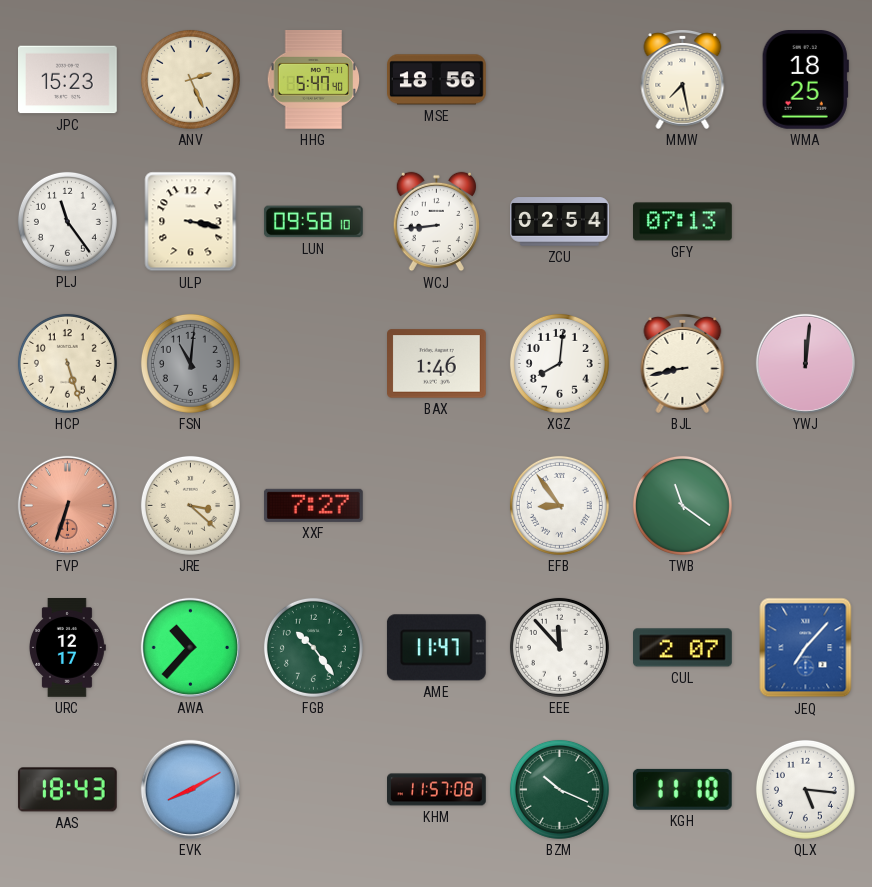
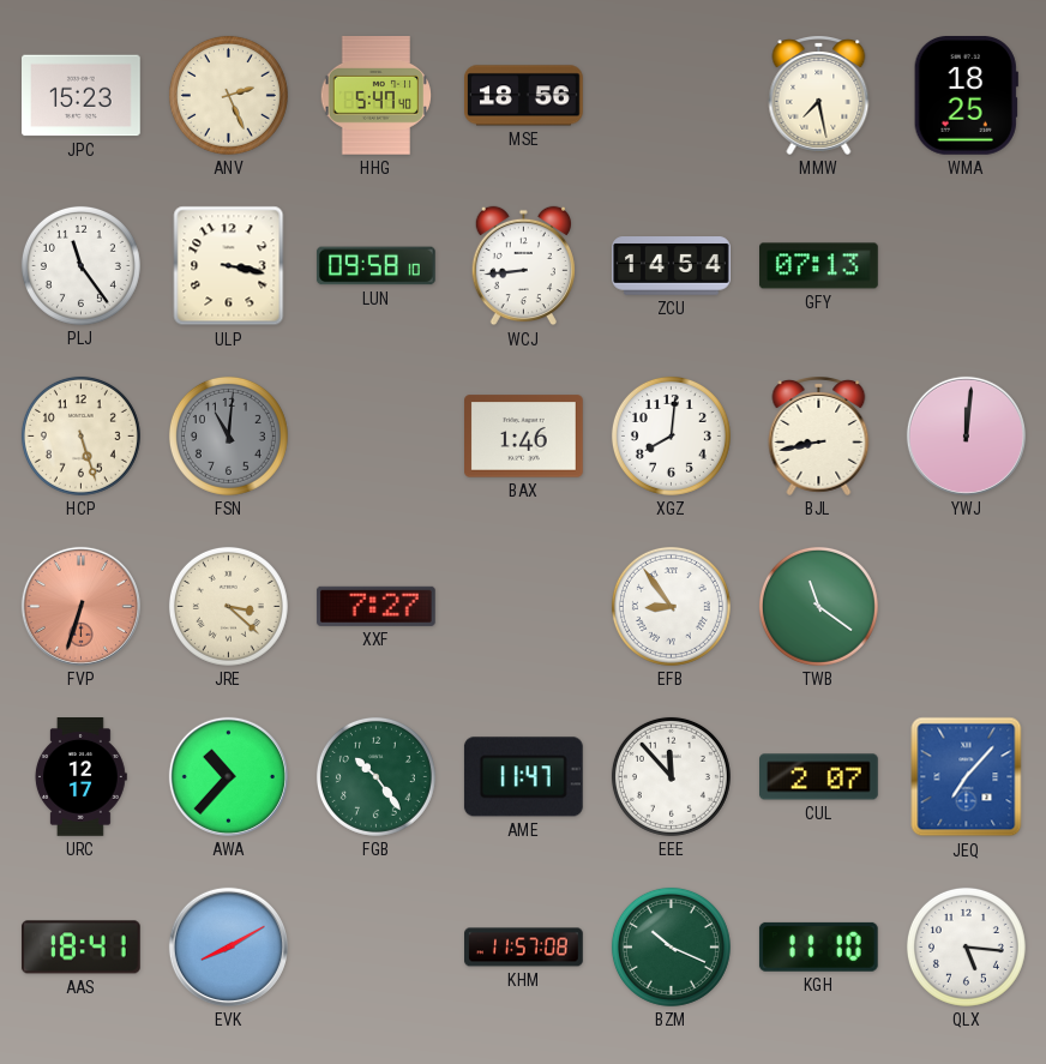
ZCU: 02:54 -> 14:54 (672, 266)
AAS: 18:43 -> 18:41 (80, 948)
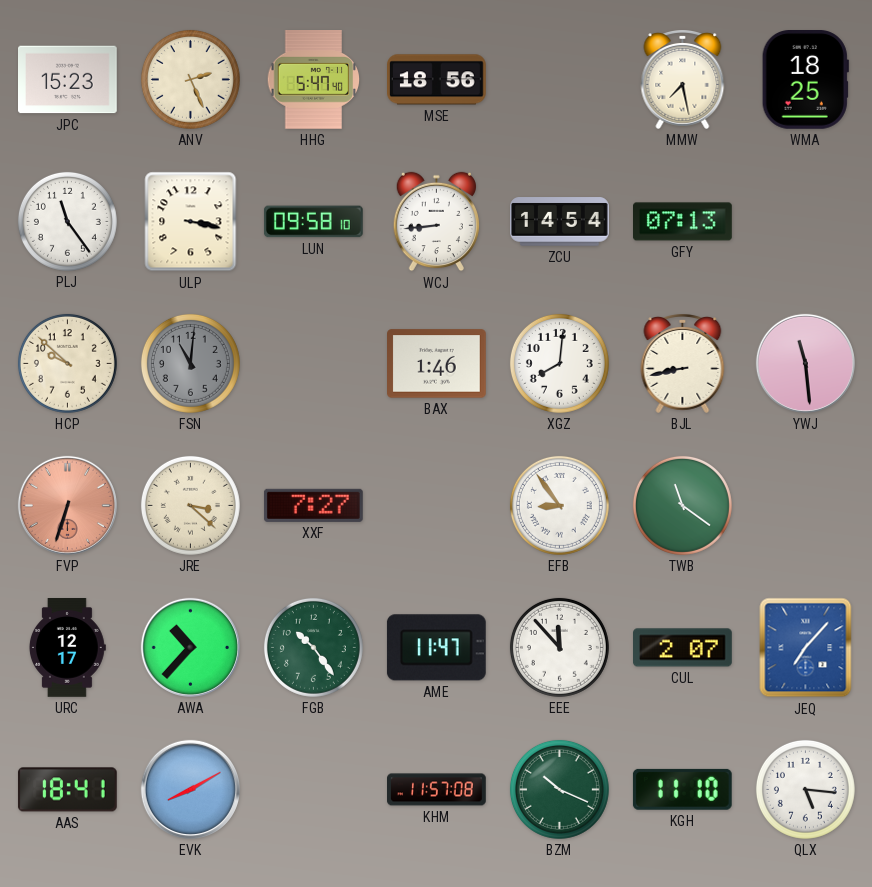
HCP: 5:27 -> 9:52 (67, 363)
YWJ: 12:01 -> 11:29 (805, 363)
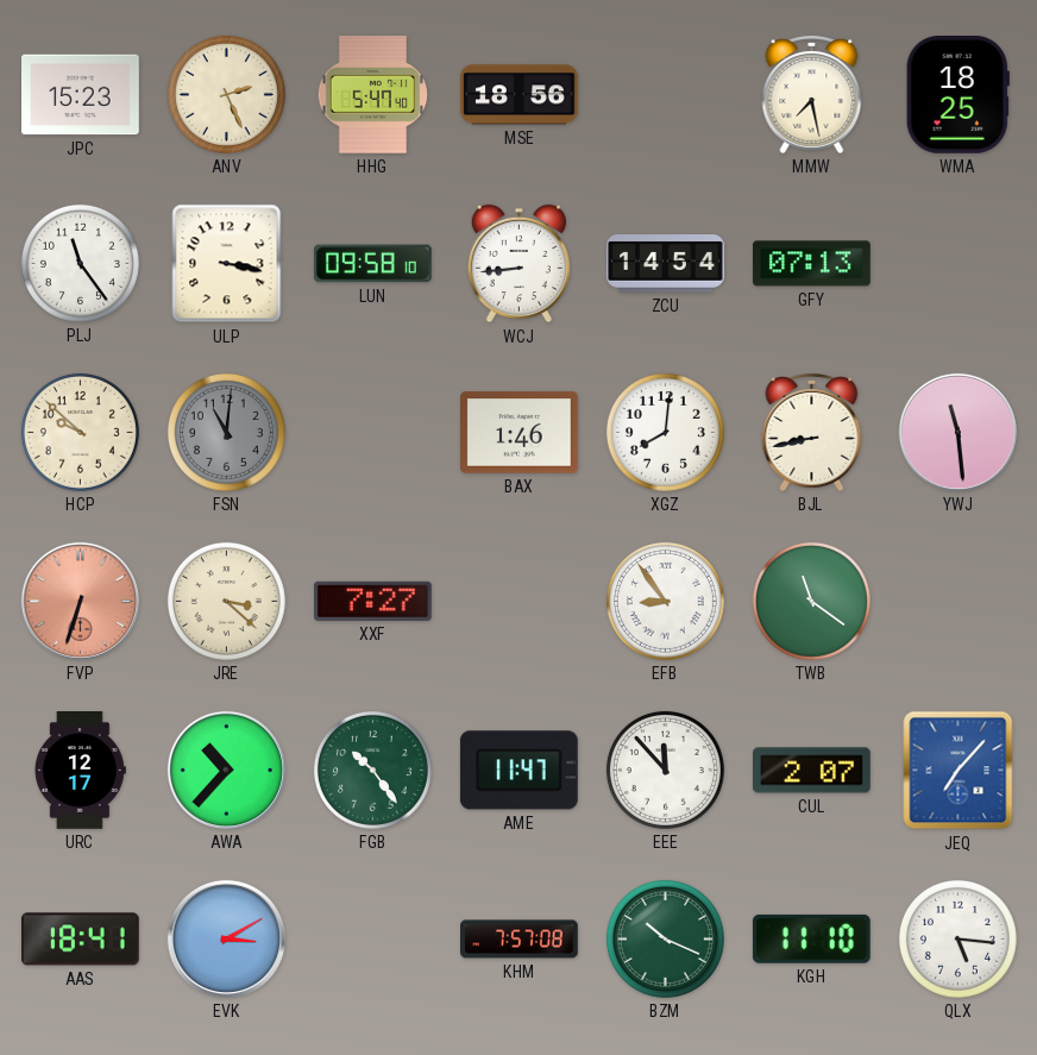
EVK: 8:10 -> 3:10 (226, 938)
KHM: 11:57 -> 7:57 (520, 940)
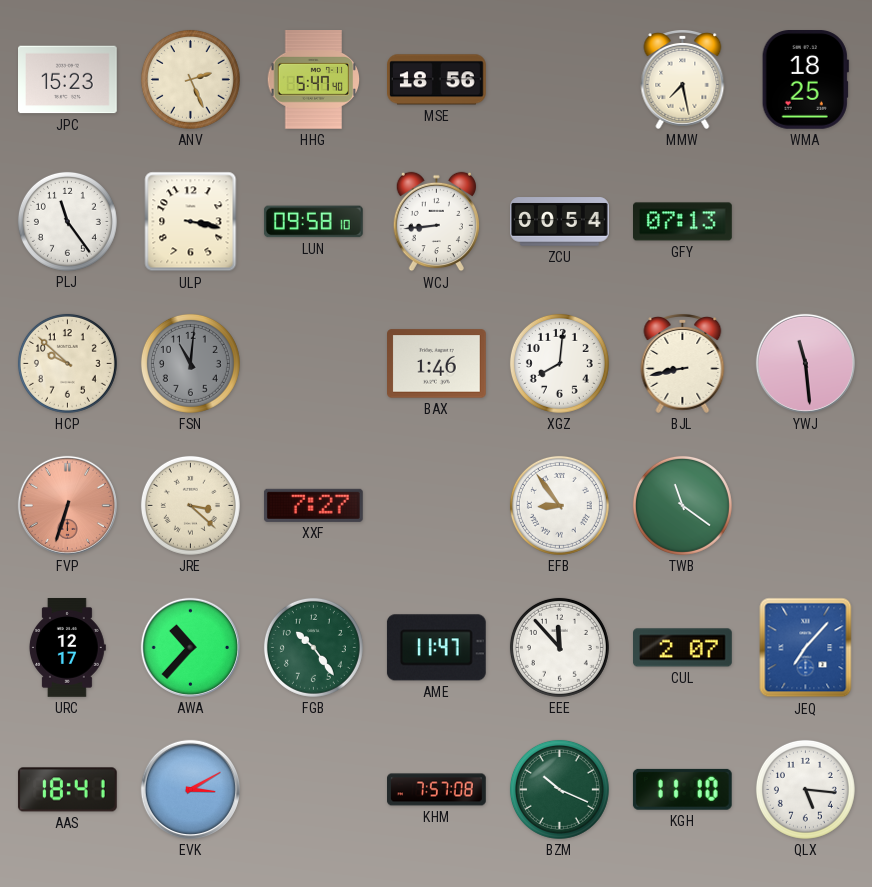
ZCU: 14:54 -> 00:54 (560, 222)
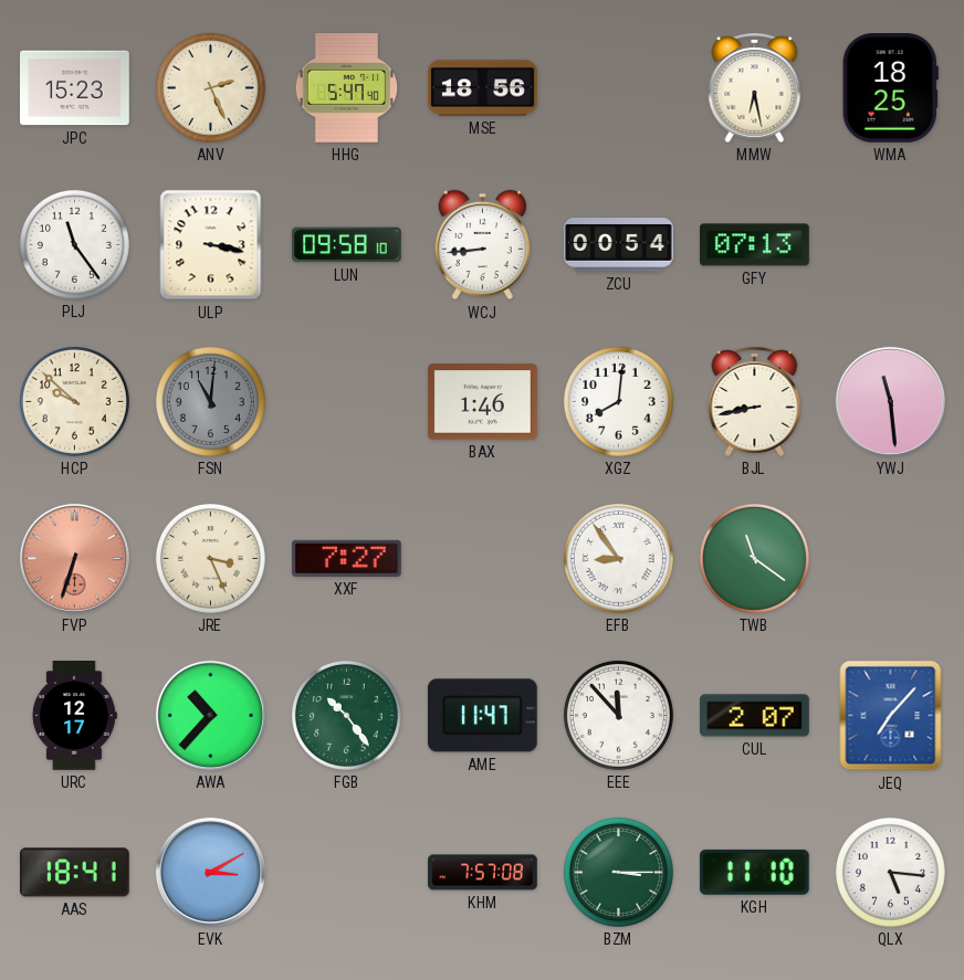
MMW: 7:28 -> 6:28 (755, 88)
JRE: 3:22 -> 3:26 (210, 558)
BZM: 10:19 -> 3:15 (618, 872)
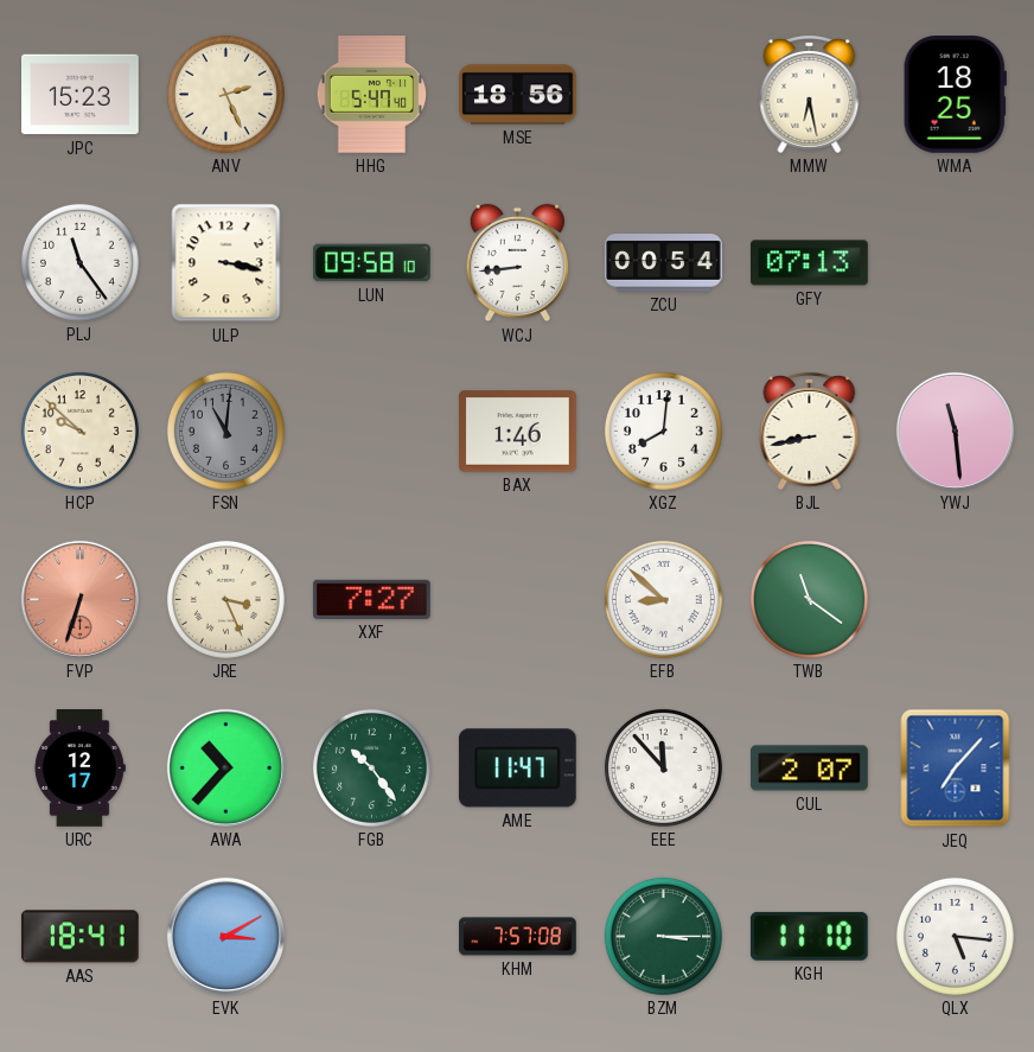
EFB: 8:54 -> 8:52 (663, 599)
